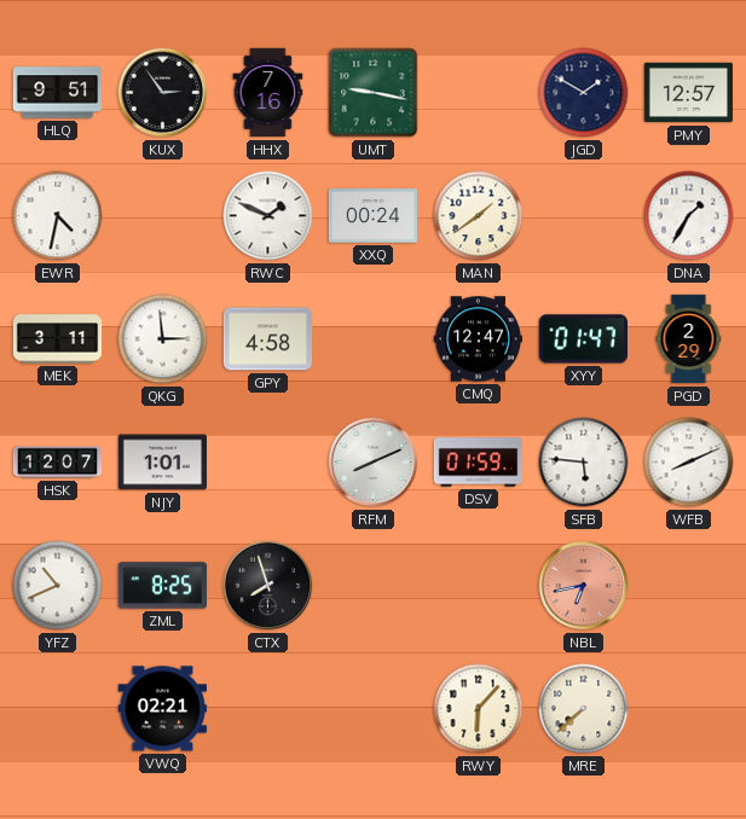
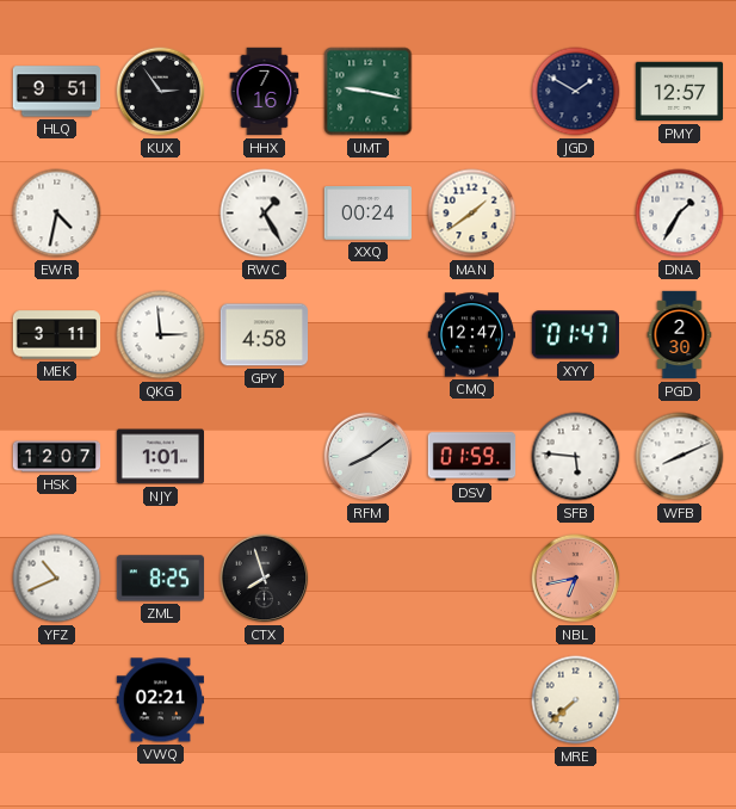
RWC: 1:49 -> 1:25 (265, 214)
PGD: 2:29 -> 2:30 (680, 335)
RFM: 8:11 -> 8:09 (369, 457)
RWY: 6:07 -> none (479, 709)
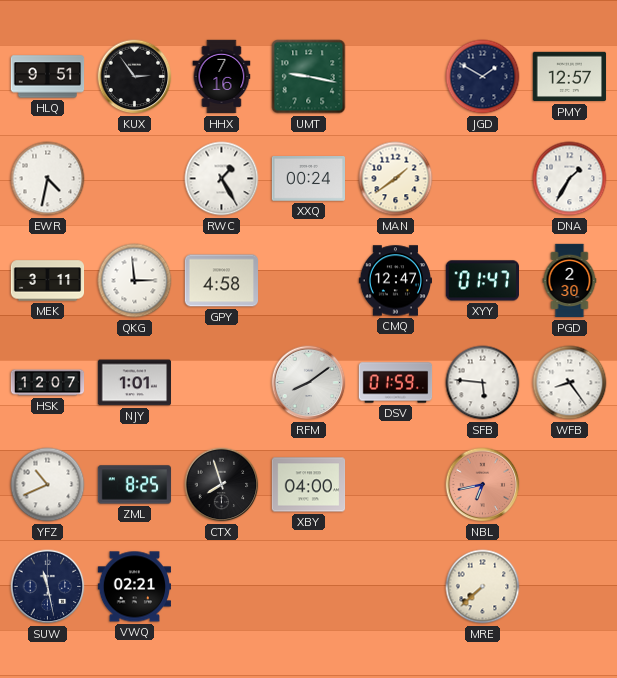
WFB: 8:11 -> 8:24 (570, 383)
XBY: none -> 04:00 (309, 485)
SUW: none -> 11:28 (48, 587)
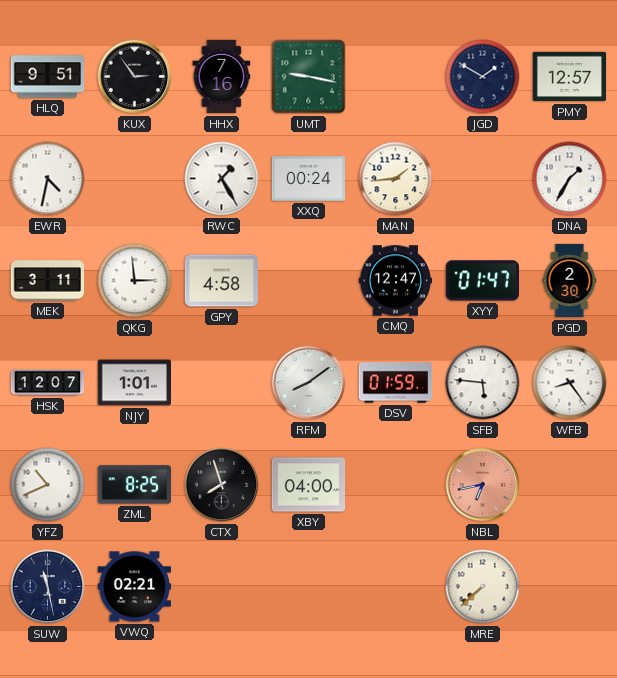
MAN: 1:39 -> 1:44 (396, 179)
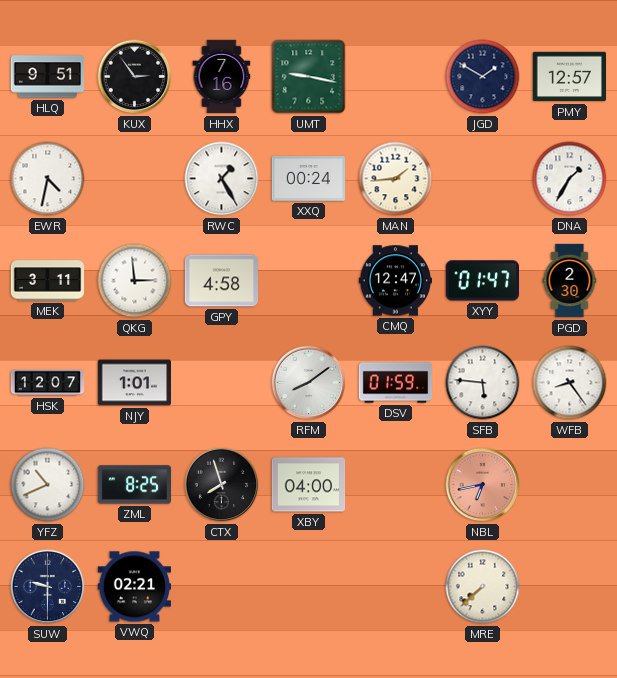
SUW: 11:28 -> 9:30 (48, 587)
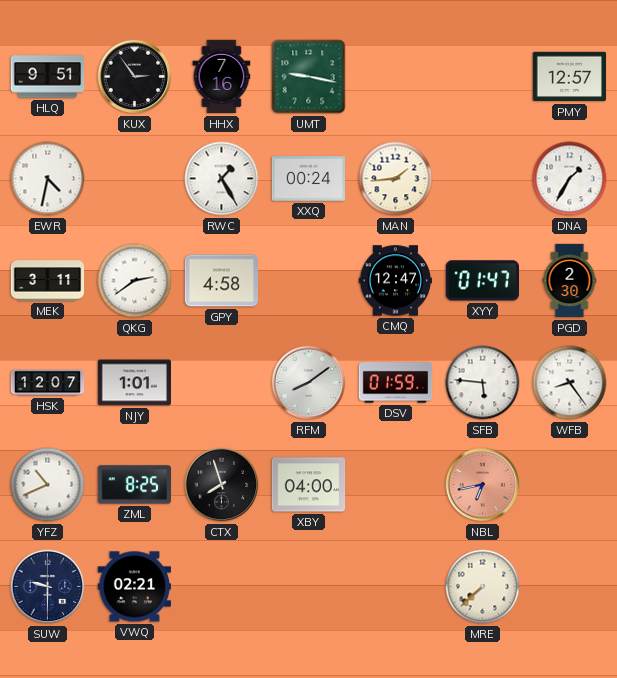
JGD: 1:50 -> none (483, 77)
QKG: 2:59 -> 2:39 (135, 281)
